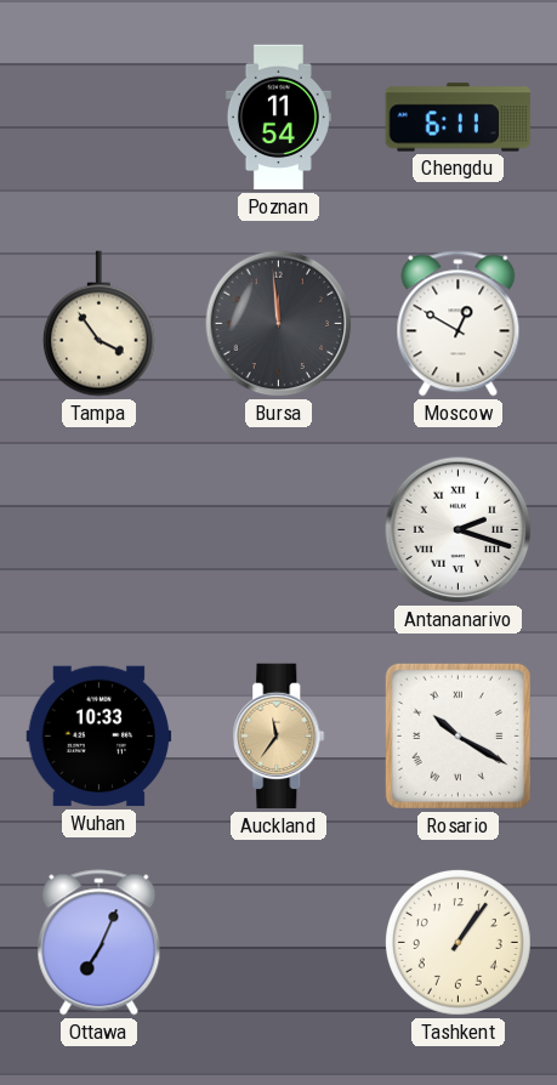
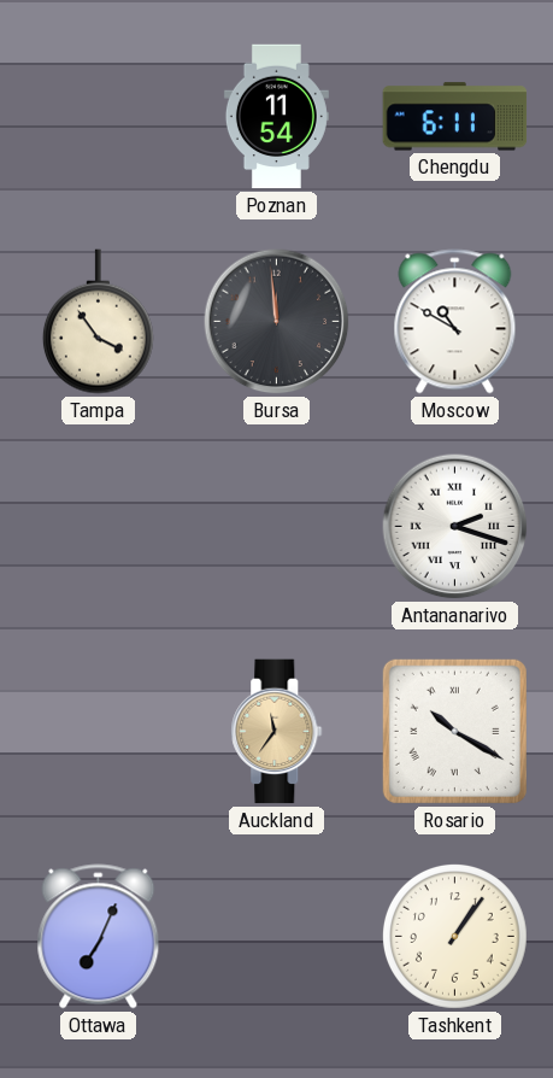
Moscow: 12:50 -> 10:50 (455, 322)
Wuhan: 10:33 -> none (100, 737)
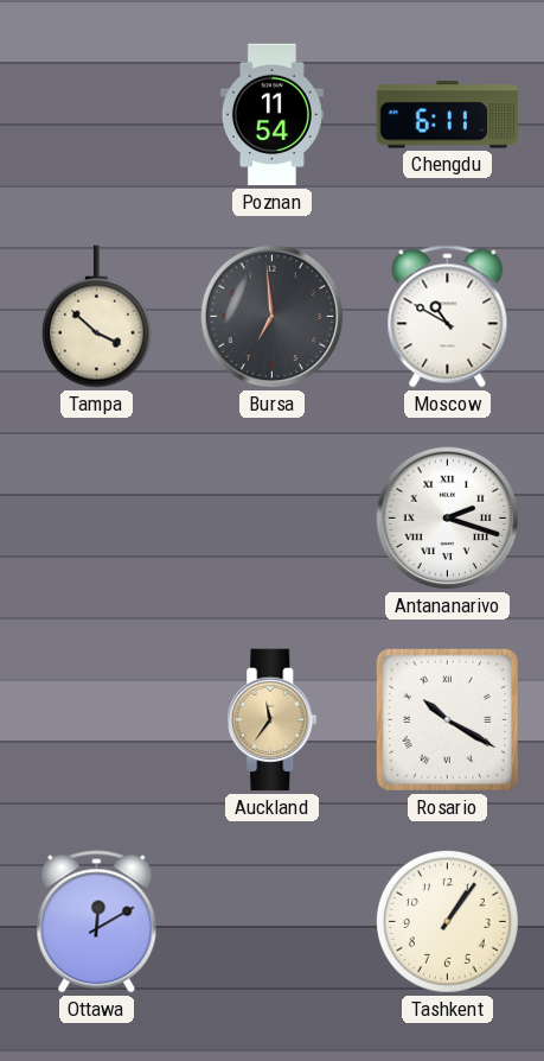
Tampa: 3:54 -> 3:52 (96, 317)
Bursa: 11:59 -> 6:59 (273, 317)
Ottawa: 7:04 -> 12:10 (97, 922)
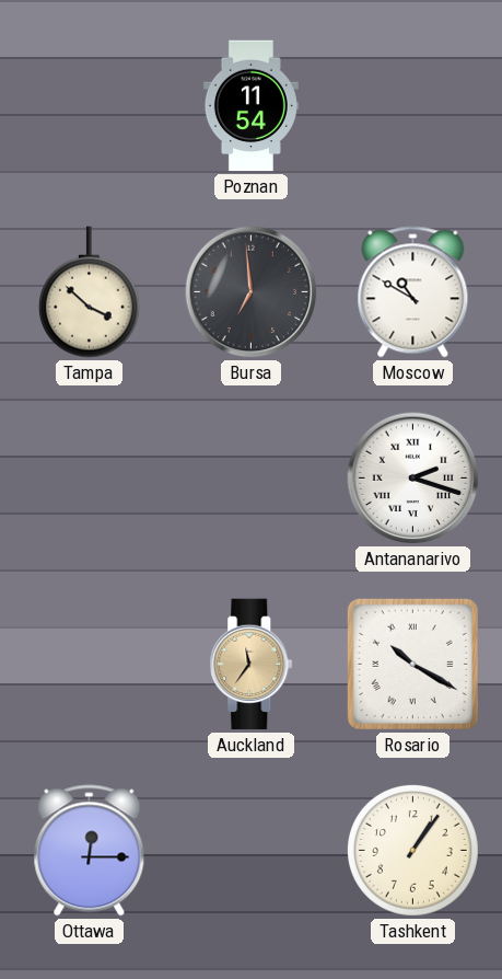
Chengdu: 6:11 -> none (448, 115)
Ottawa: 12:10 -> 12:15 (90, 851)
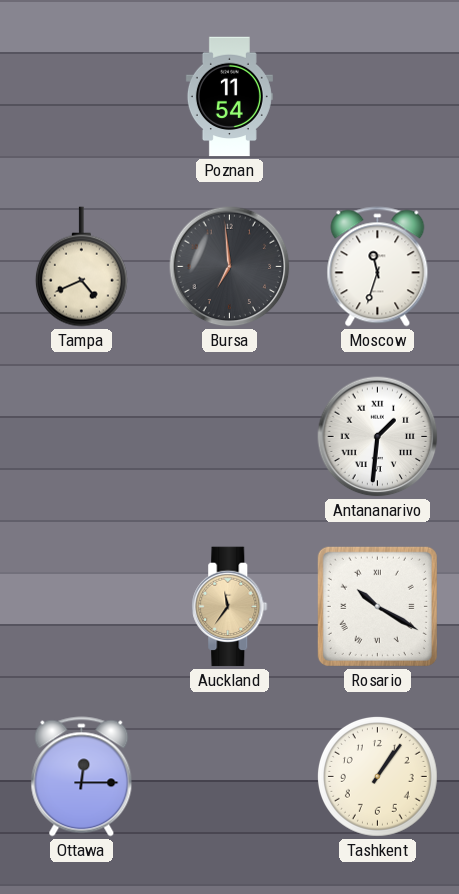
Tampa: 3:52 -> 4:41 (81, 267)
Moscow: 10:50 -> 11:33 (378, 267)
Antananarivo: 2:18 -> 1:31 (378, 437)
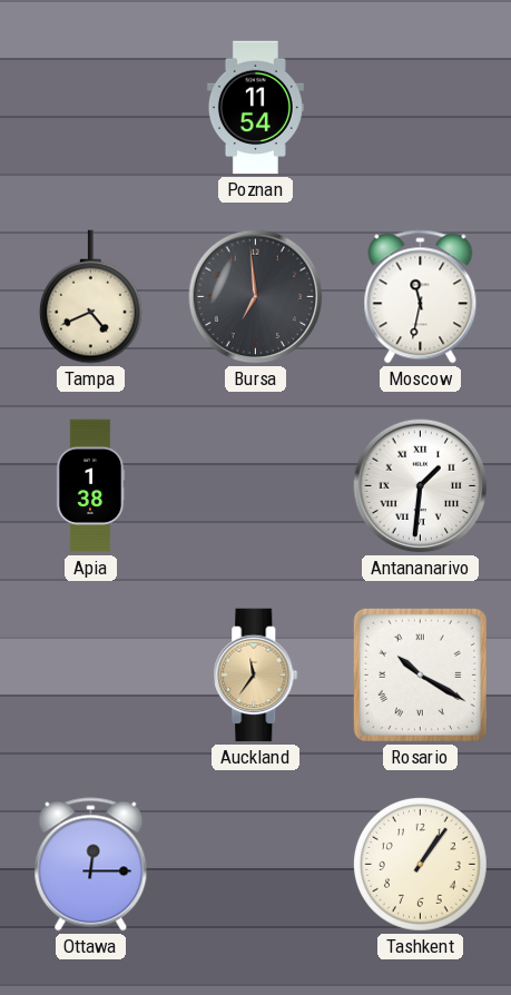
Moscow: 11:33 -> 11:32 (421, 297)
Apia: none -> 1:38 (90, 486)
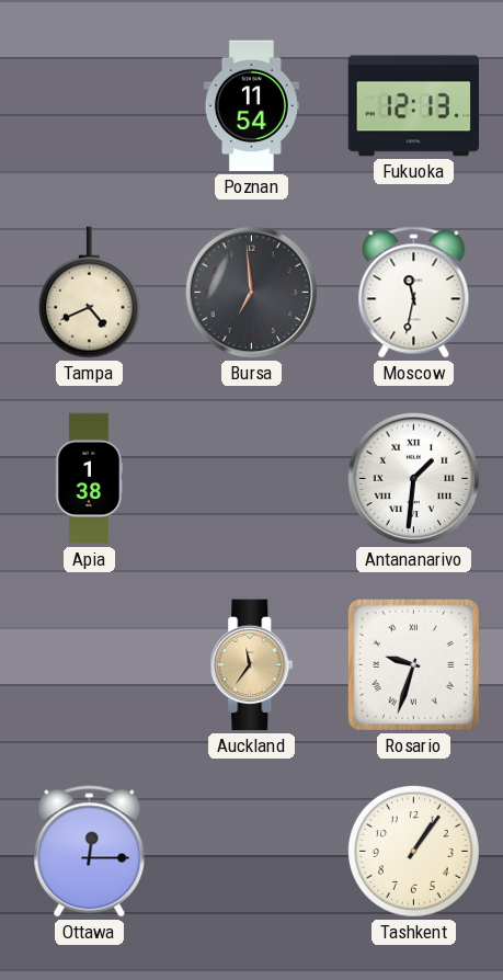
Fukuoka: none -> 12:13 (414, 106)
Rosario: 10:20 -> 9:33 (413, 664)
